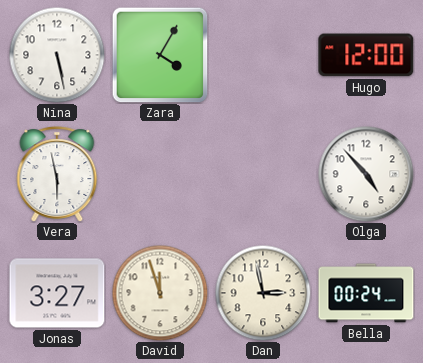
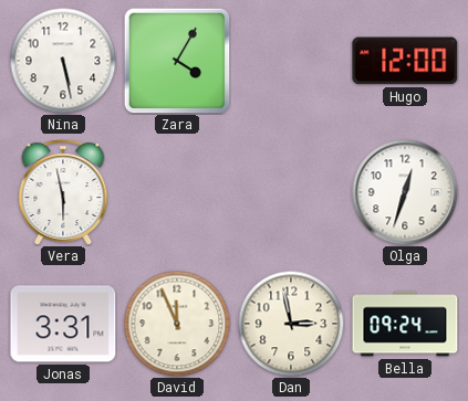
Olga: 4:53 -> 12:33 (405, 192)
Jonas: 3:27 -> 3:31 (63, 324)
David: 11:57 -> 11:56 (177, 324)
Bella: 00:24 -> 09:24 (405, 324)
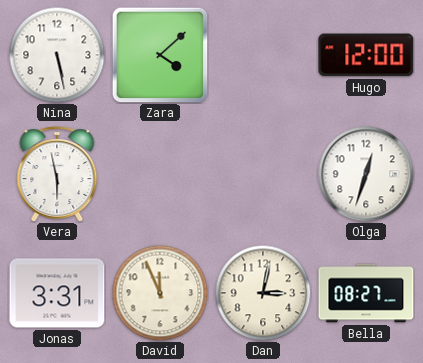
Zara: 4:05 -> 4:08 (160, 55)
Dan: 2:58 -> 3:02 (263, 293)
Bella: 09:24 -> 08:27 (366, 293)
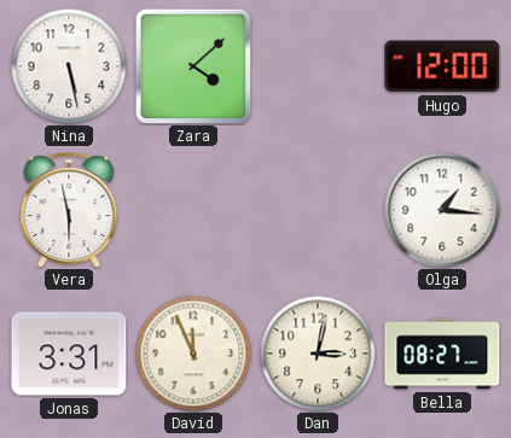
Olga: 12:33 -> 1:16 (442, 210)
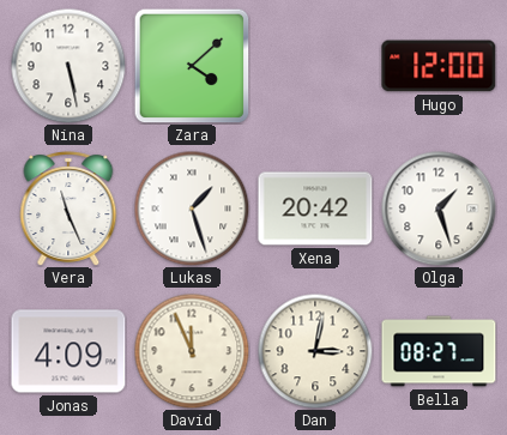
Vera: 5:58 -> 11:26 (68, 209)
Lukas: none -> 1:27 (192, 209)
Xena: none -> 20:42 (315, 209)
Olga: 1:16 -> 1:27 (439, 209)
Jonas: 3:31 -> 4:09 (68, 351)
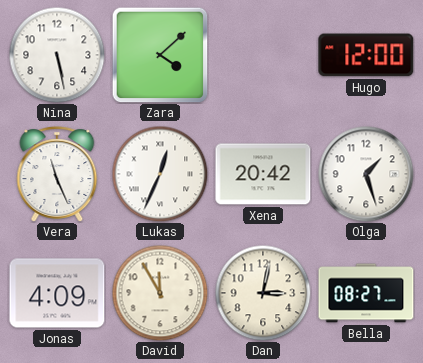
Lukas: 1:27 -> 12:34 (160, 174)
David: 11:56 -> 11:55 (160, 293)
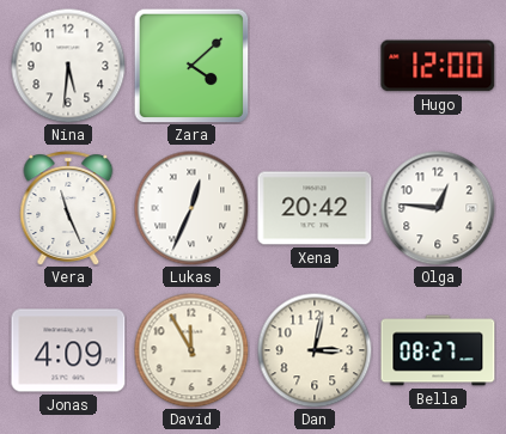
Nina: 5:28 -> 5:31 (68, 66)
Olga: 1:27 -> 12:46 (438, 208)
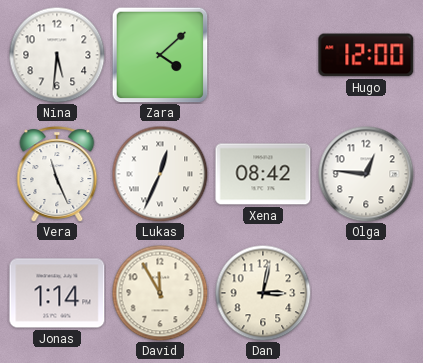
Xena: 20:42 -> 08:42 (263, 174)
Jonas: 4:09 -> 1:14 (57, 293)
Bella: 08:27 -> none (438, 350)
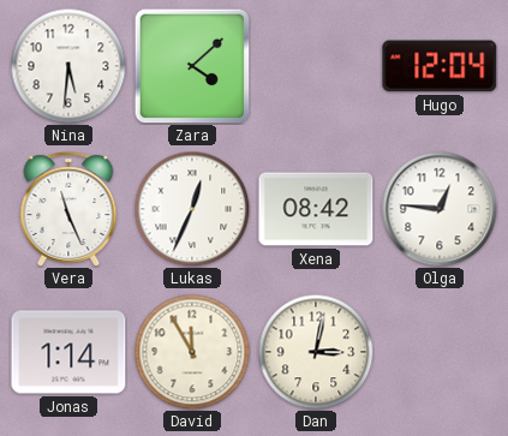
Hugo: 12:00 -> 12:04 (440, 66)
